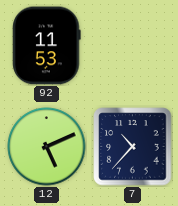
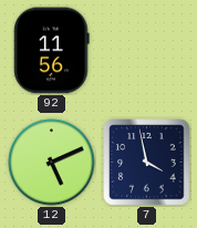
92: 11:53 -> 11:56 (52, 51)
7: 10:37 -> 3:58 (147, 163)
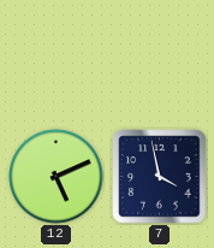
92: 11:56 -> none (52, 51)
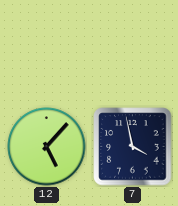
12: 5:11 -> 5:07 (47, 147)
